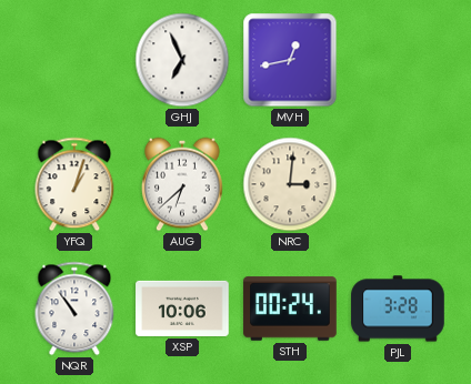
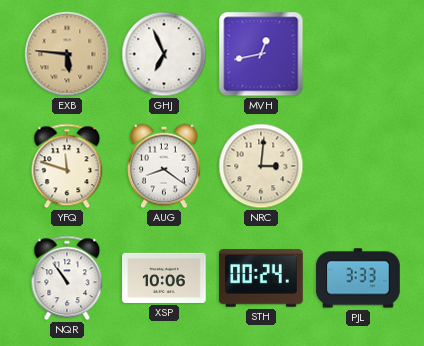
EXB: none -> 5:46 (67, 54)
YFQ: 1:03 -> 11:48 (67, 166)
AUG: 6:38 -> 8:21 (165, 166)
PJL: 3:28 -> 3:33 (358, 278)
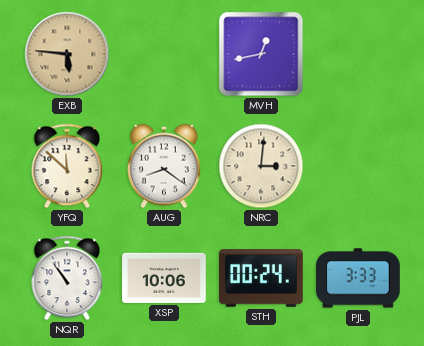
GHJ: 6:56 -> none (164, 54)
YFQ: 11:48 -> 11:52 (67, 166)
